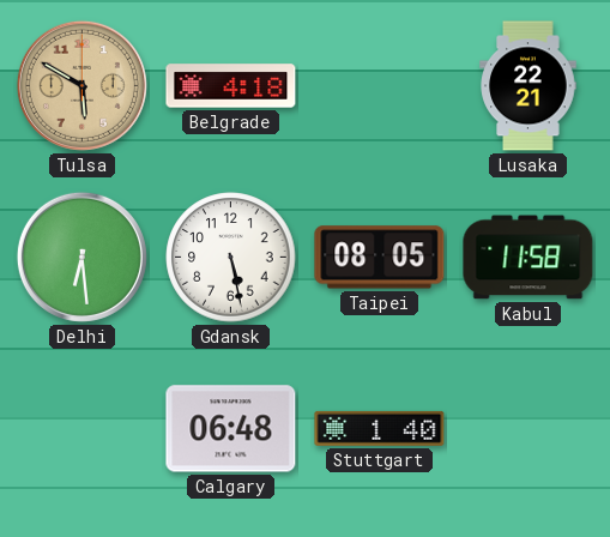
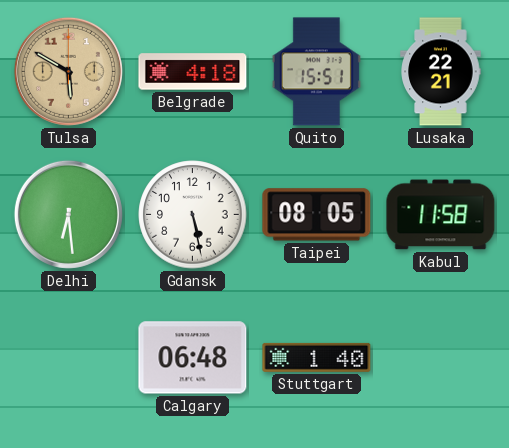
Quito: none -> 15:51 (316, 72)
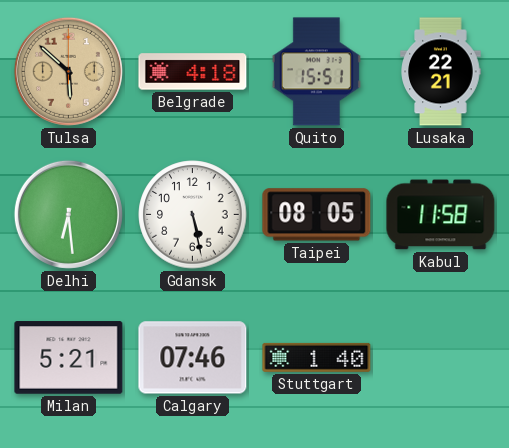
Tulsa: 5:50 -> 5:52 (68, 71)
Milan: none -> 5:21 (69, 358)
Calgary: 06:48 -> 07:46 (193, 358)
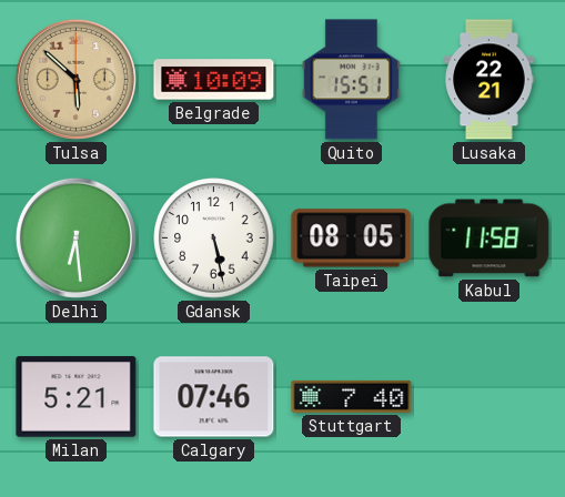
Belgrade: 4:18 -> 10:09 (214, 80)
Stuttgart: 1:40 -> 7:40 (352, 396)
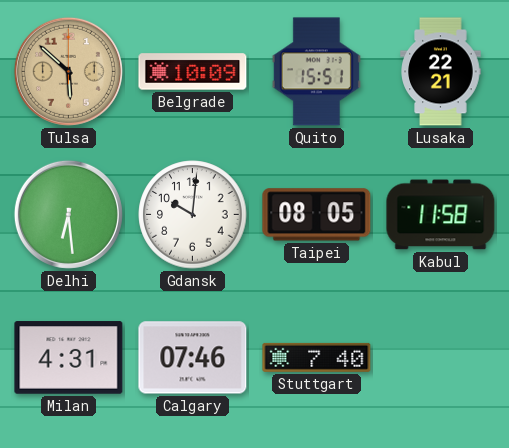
Gdansk: 5:28 -> 10:01 (193, 215)
Milan: 5:21 -> 4:31 (69, 358)
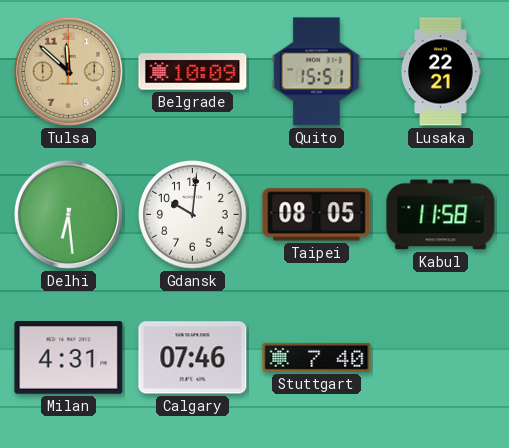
Tulsa: 5:52 -> 11:52 (68, 71)
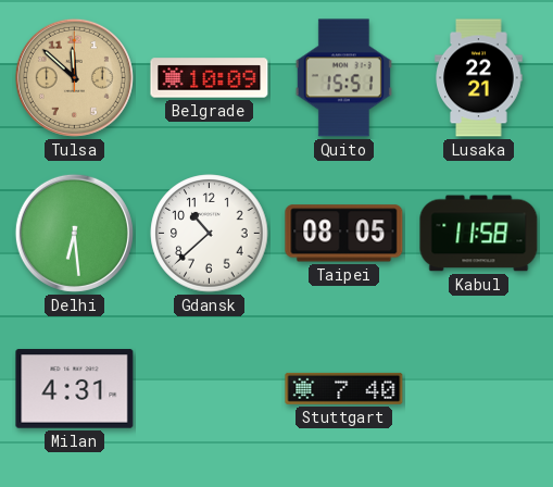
Gdansk: 10:01 -> 10:38 (210, 234)
Calgary: 07:46 -> none (193, 358)
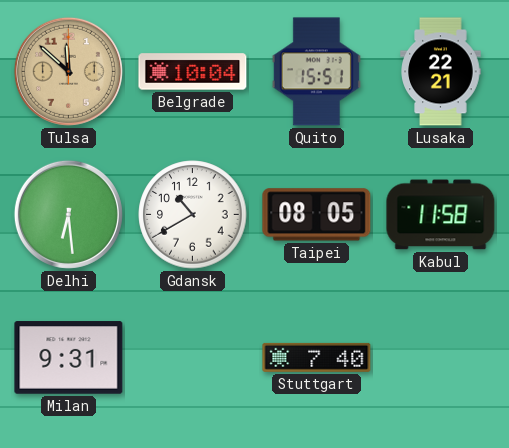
Belgrade: 10:09 -> 10:04 (193, 72)
Gdansk: 10:38 -> 10:40 (193, 215)
Milan: 4:31 -> 9:31 (69, 358)
